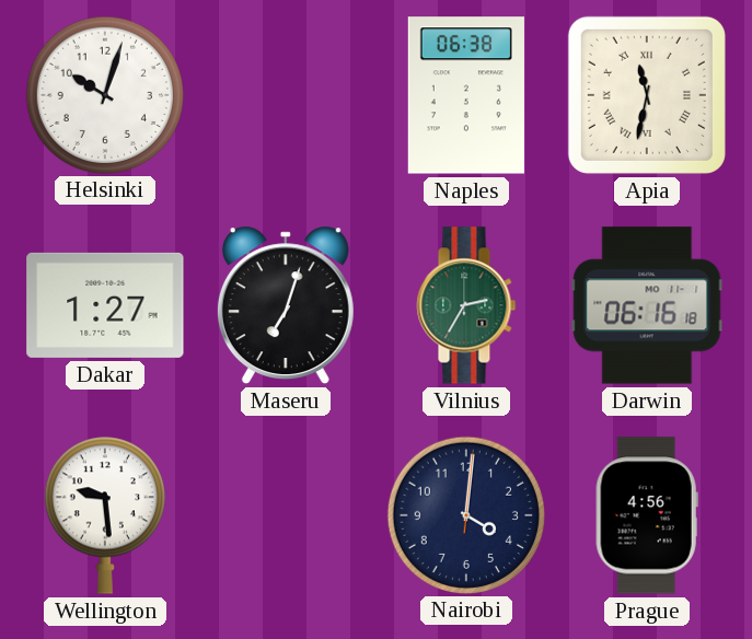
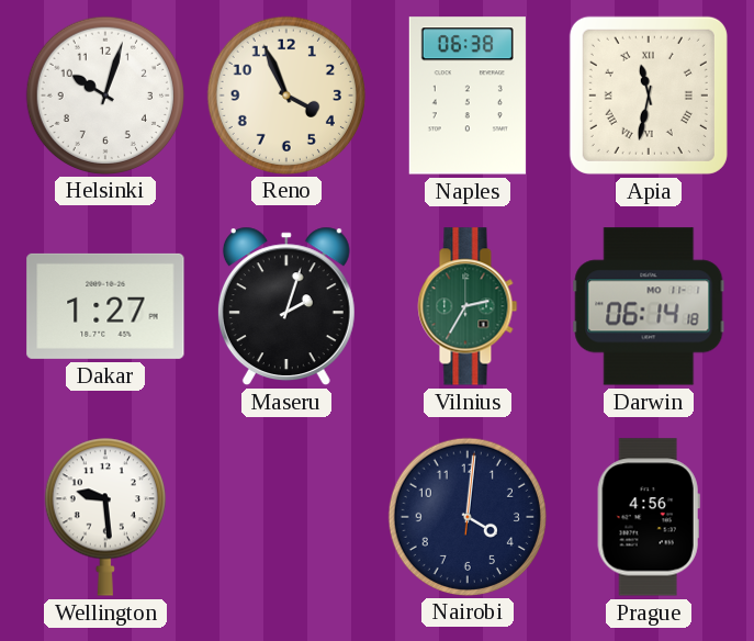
Reno: none -> 3:56 (285, 94)
Maseru: 7:03 -> 2:03 (286, 306)
Darwin: 06:16 -> 06:14 (649, 306)
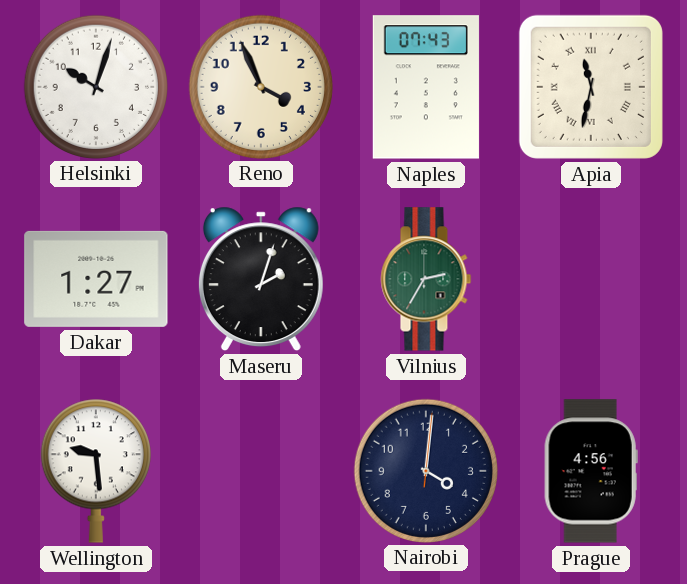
Naples: 06:38 -> 07:43 (426, 87)
Darwin: 06:14 -> none (649, 306)
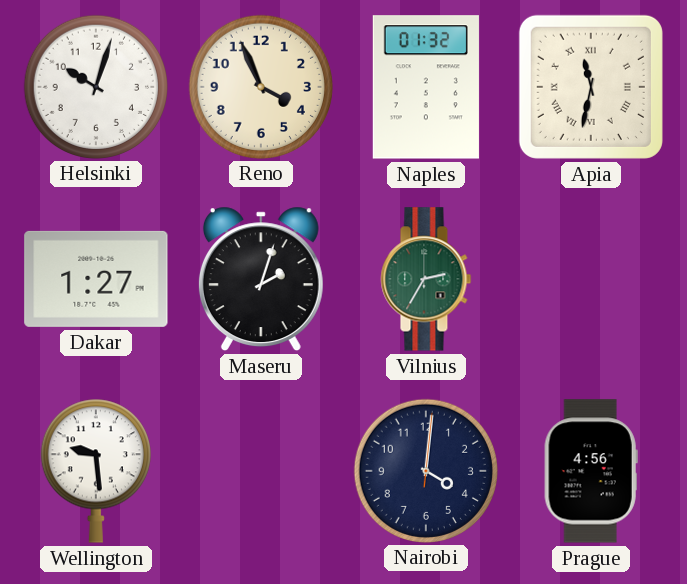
Naples: 07:43 -> 01:32 (426, 87)
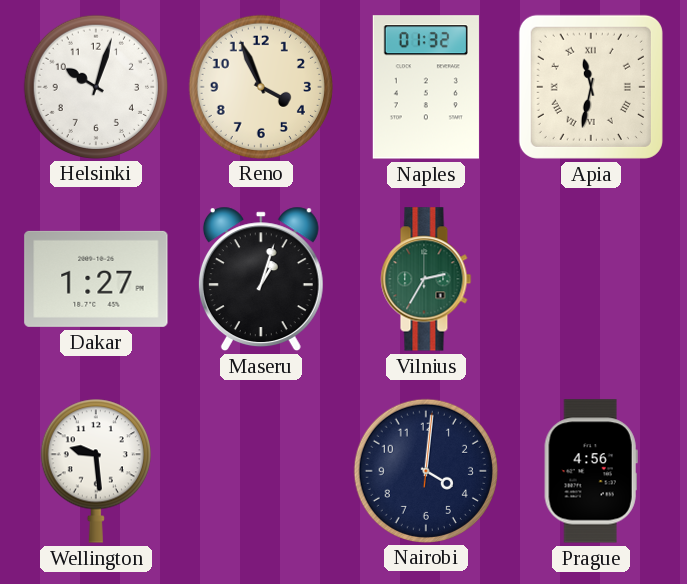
Maseru: 2:03 -> 1:03 (261, 279)
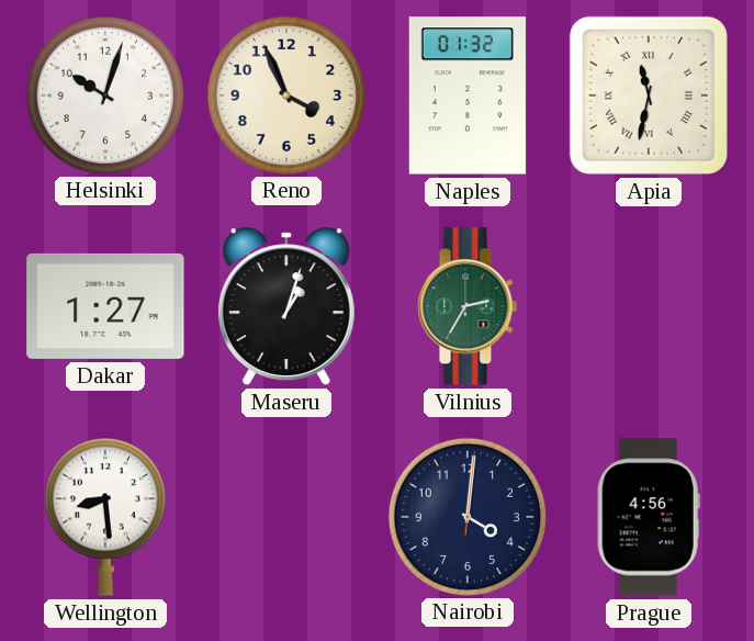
Wellington: 9:29 -> 8:29 (105, 517)
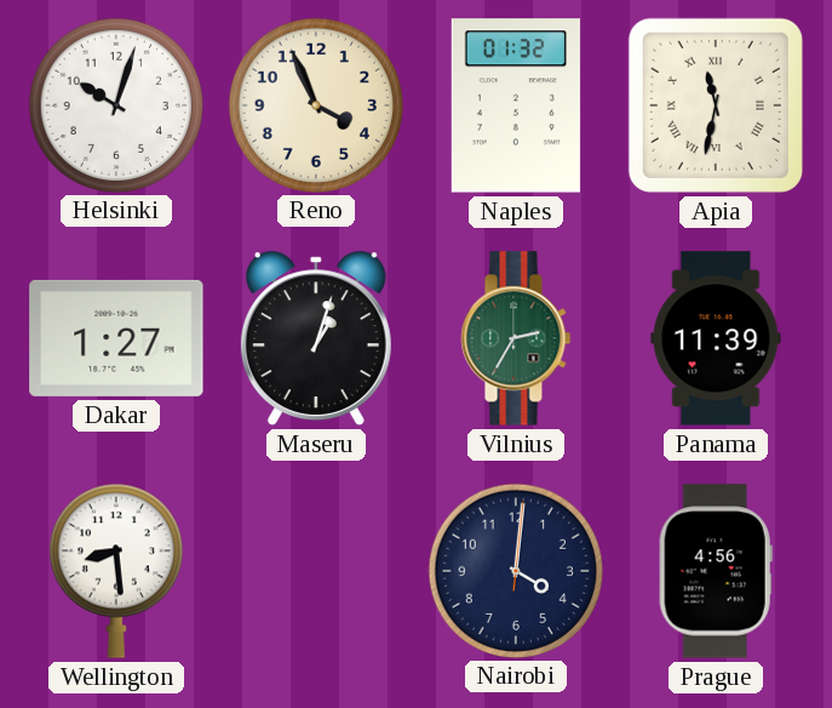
Panama: none -> 11:39 (716, 338)
